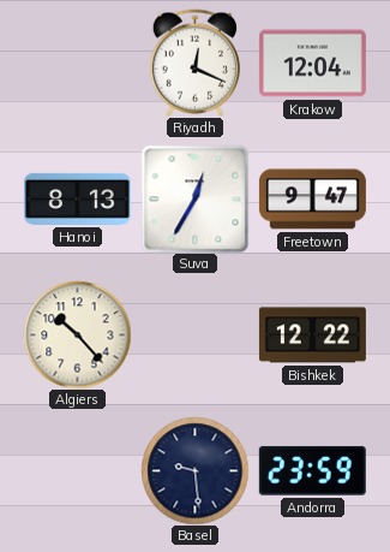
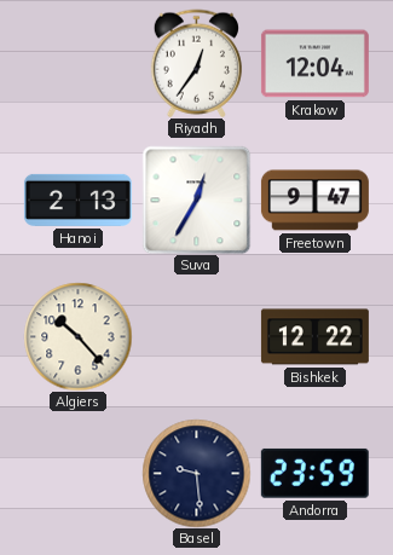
Riyadh: 12:19 -> 12:36 (196, 63)
Hanoi: 8:13 -> 2:13 (77, 200)
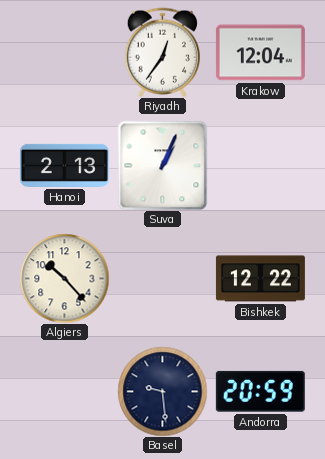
Suva: 12:35 -> 1:04 (162, 165)
Freetown: 9:47 -> none (314, 201)
Andorra: 23:59 -> 20:59 (260, 391)
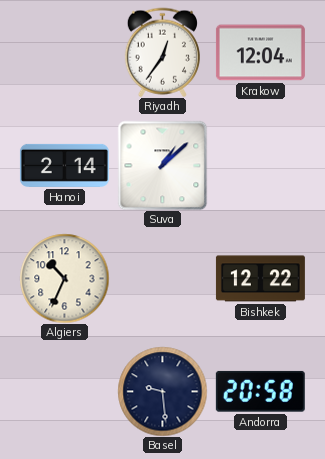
Hanoi: 2:13 -> 2:14 (64, 165)
Suva: 1:04 -> 1:08 (162, 165)
Algiers: 10:23 -> 10:34 (64, 278)
Andorra: 20:59 -> 20:58 (260, 391)
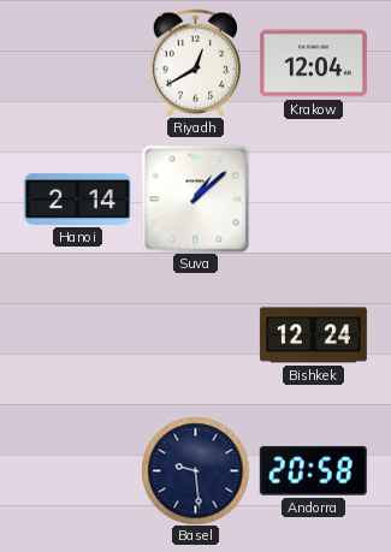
Riyadh: 12:36 -> 12:40 (195, 63)
Algiers: 10:34 -> none (64, 278)
Bishkek: 12:22 -> 12:24 (313, 336)
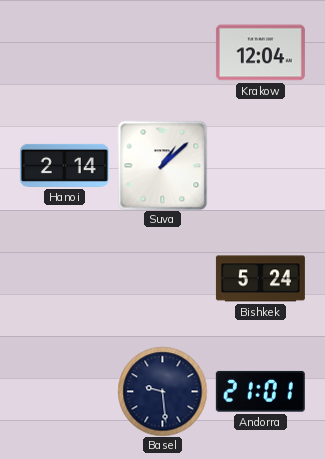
Riyadh: 12:40 -> none (195, 63)
Bishkek: 12:24 -> 5:24 (260, 279)
Andorra: 20:58 -> 21:01 (260, 391)
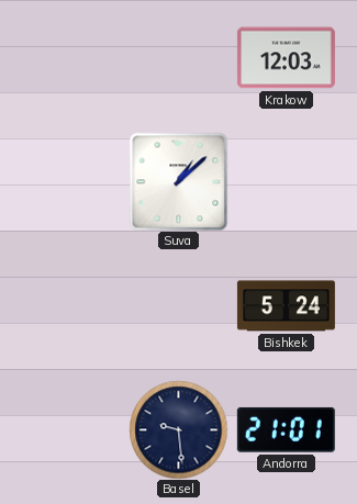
Krakow: 12:04 -> 12:03 (286, 58)
Hanoi: 2:14 -> none (64, 165)
